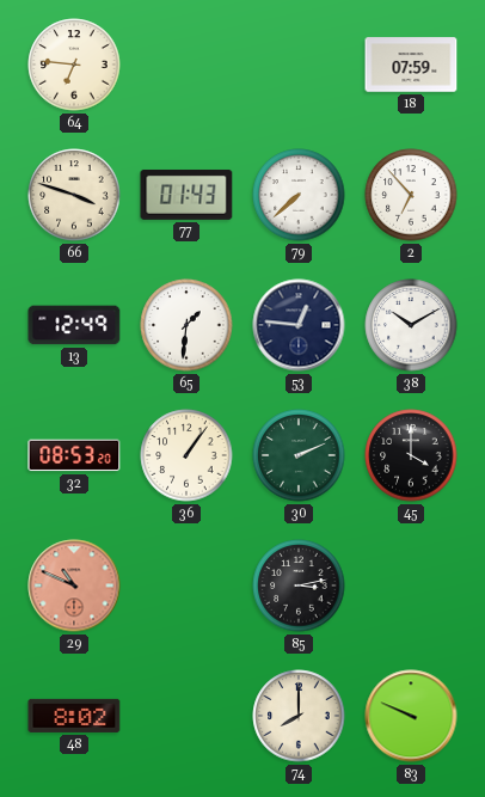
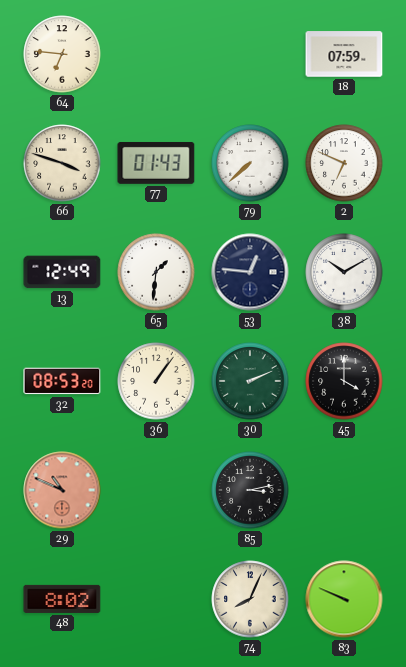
2: 6:53 -> 6:49 (344, 163)
74: 8:00 -> 8:04 (250, 599)
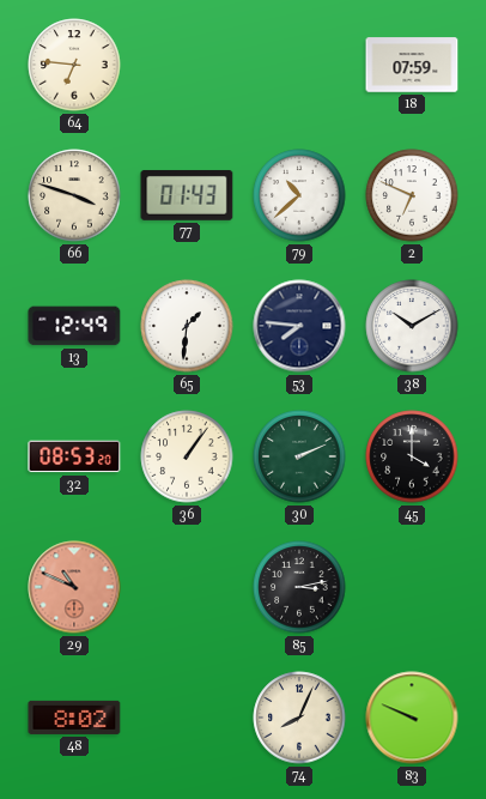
79: 7:38 -> 10:38 (299, 195)
53: 12:46 -> 7:46 (299, 326)
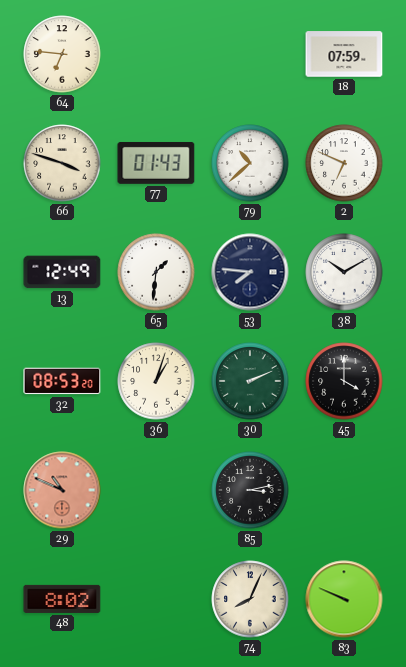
36: 1:06 -> 1:03 (156, 381)
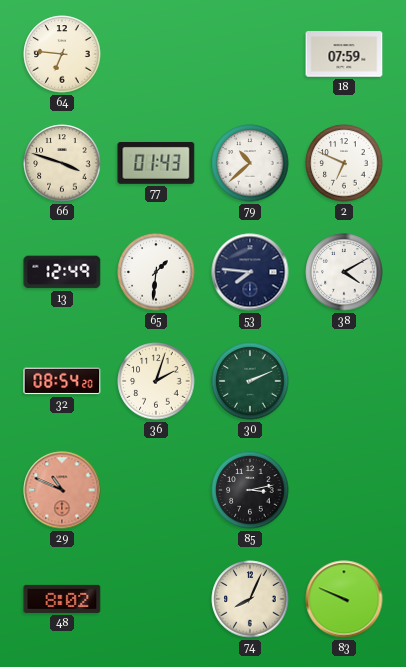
38: 10:10 -> 4:10 (344, 272)
32: 08:53 -> 08:54 (62, 381)
36: 1:03 -> 2:03 (156, 381)
45: 4:00 -> none (344, 381)
